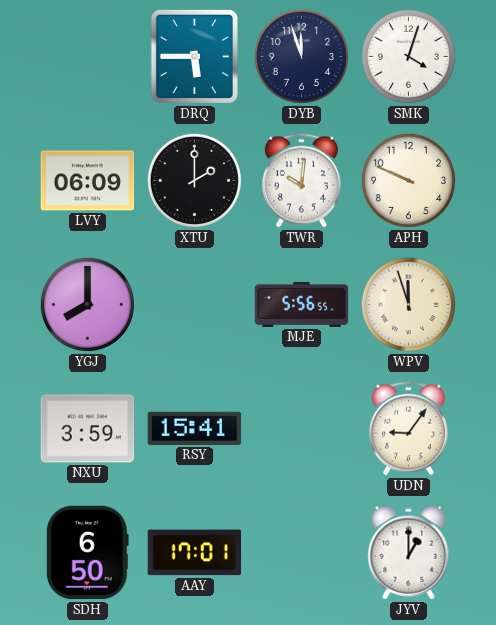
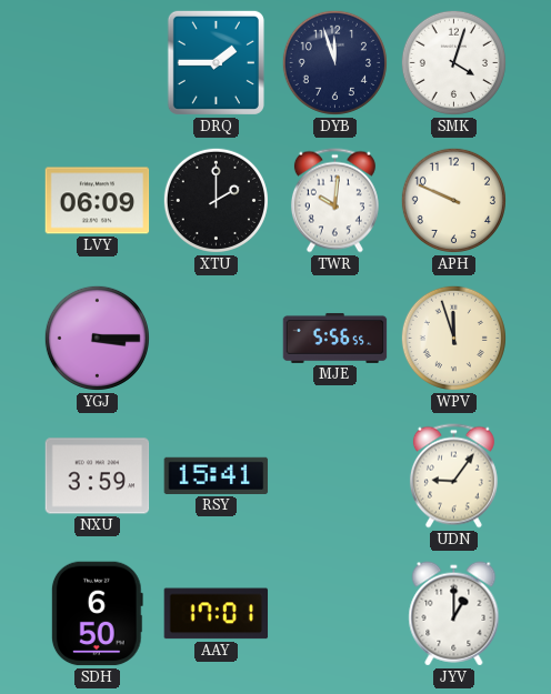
DRQ: 5:45 -> 1:45 (216, 62)
YGJ: 8:00 -> 3:15 (97, 338)
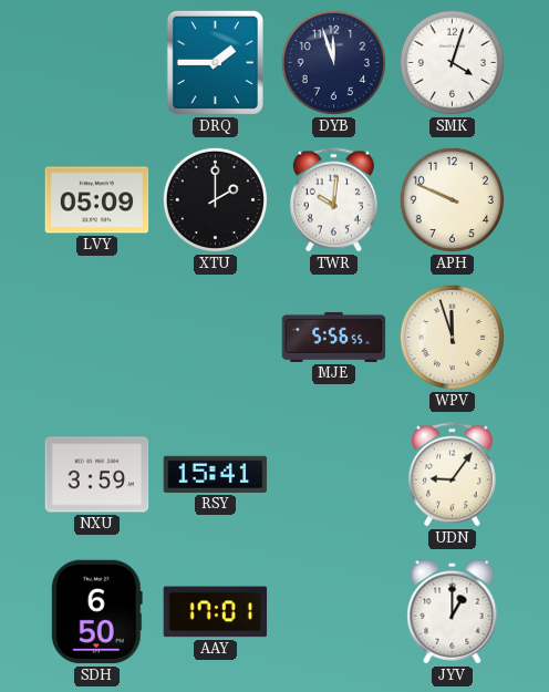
LVY: 06:09 -> 05:09 (97, 200)
YGJ: 3:15 -> none (97, 338)
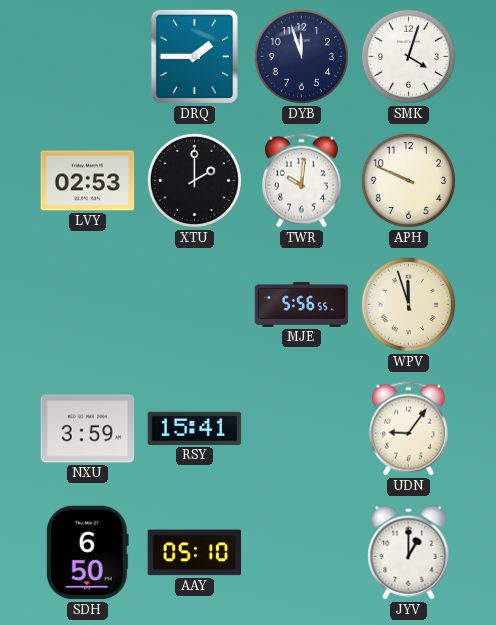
LVY: 05:09 -> 02:53 (88, 181)
AAY: 17:01 -> 05:10 (195, 553)
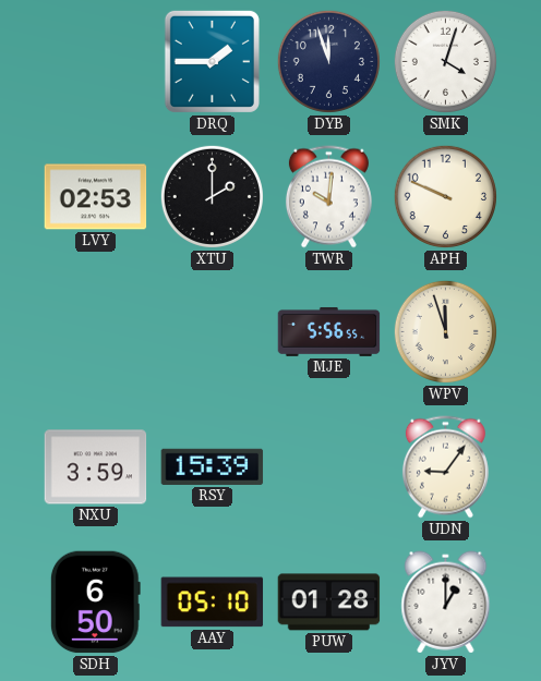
RSY: 15:41 -> 15:39 (213, 466)
PUW: none -> 01:28 (329, 603)
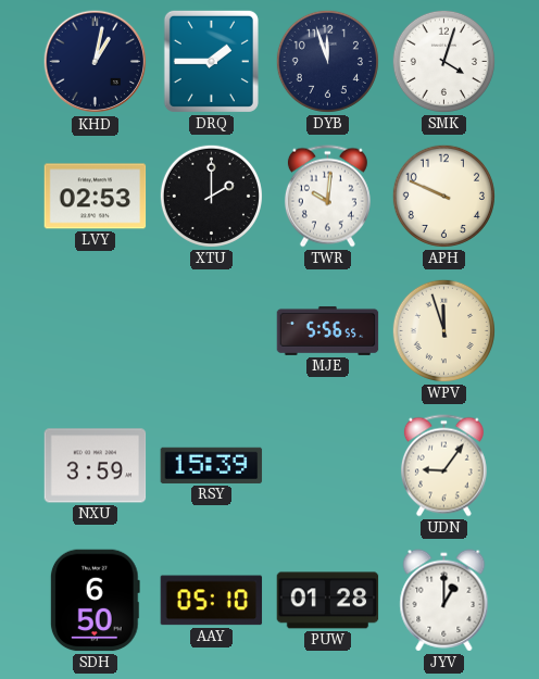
KHD: none -> 1:02 (96, 62)
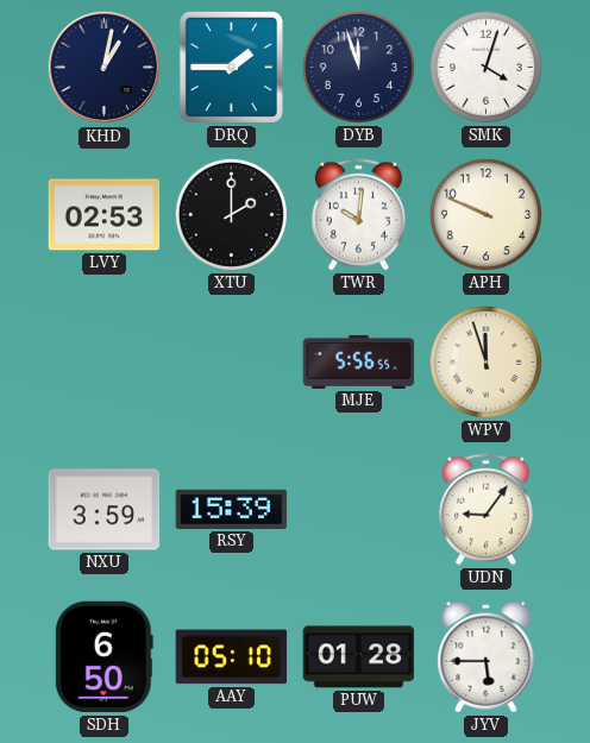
JYV: 1:00 -> 5:45 (487, 657)
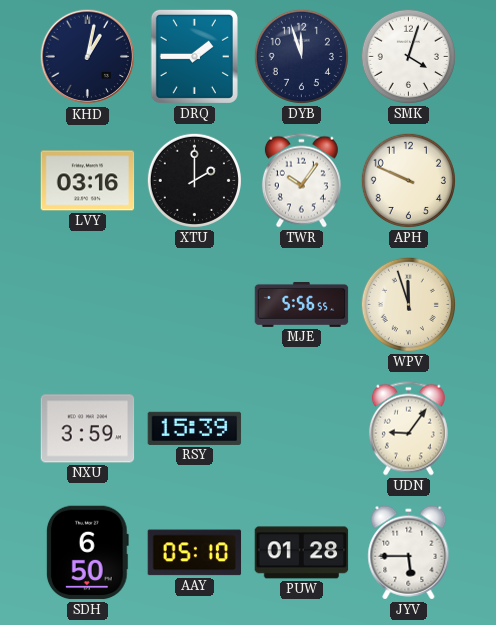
LVY: 02:53 -> 03:16 (88, 181)
TWR: 10:01 -> 10:06 (301, 181)
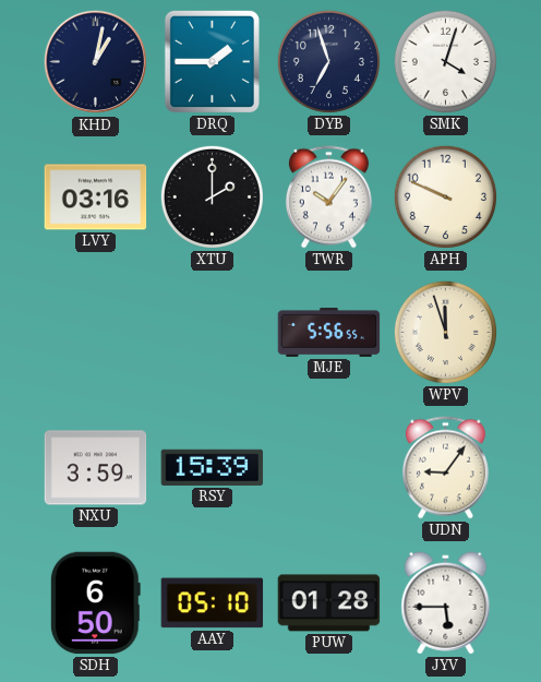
DYB: 11:57 -> 6:57 (328, 61)
